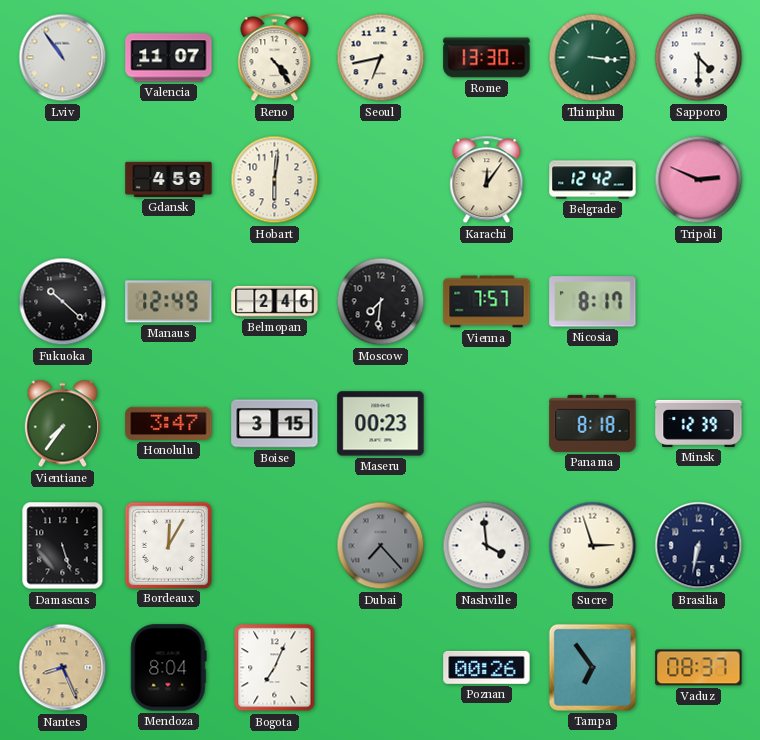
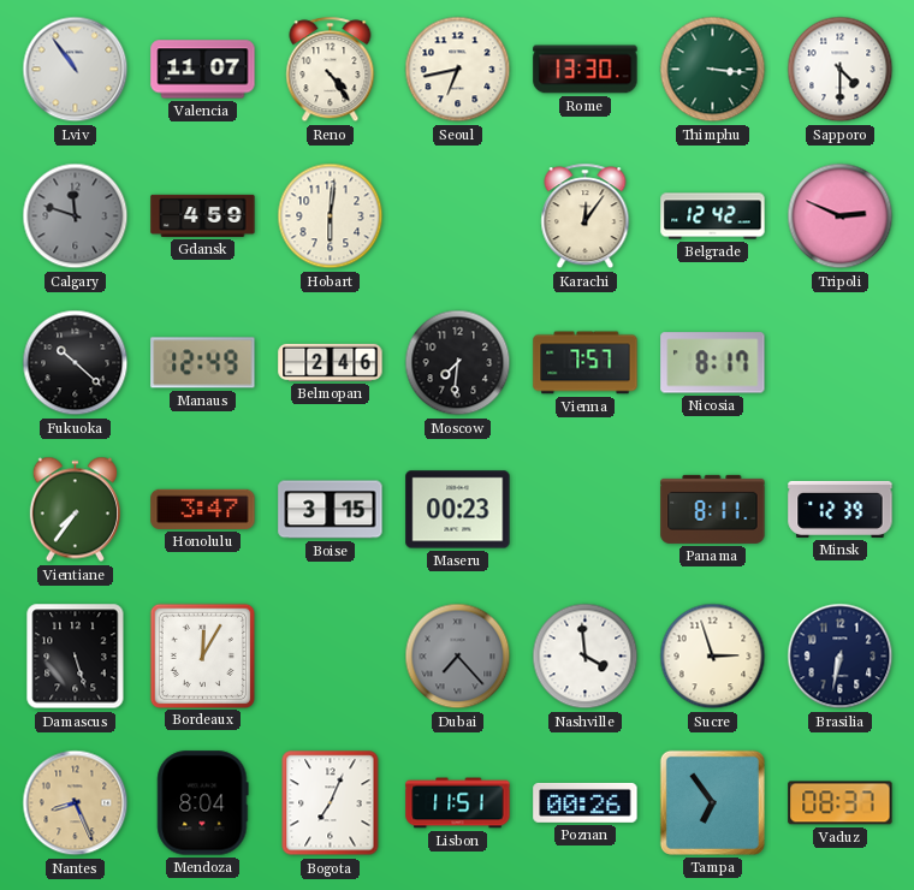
Calgary: none -> 11:48 (76, 216)
Panama: 8:18 -> 8:11 (713, 509)
Lisbon: none -> 11:51 (458, 803)
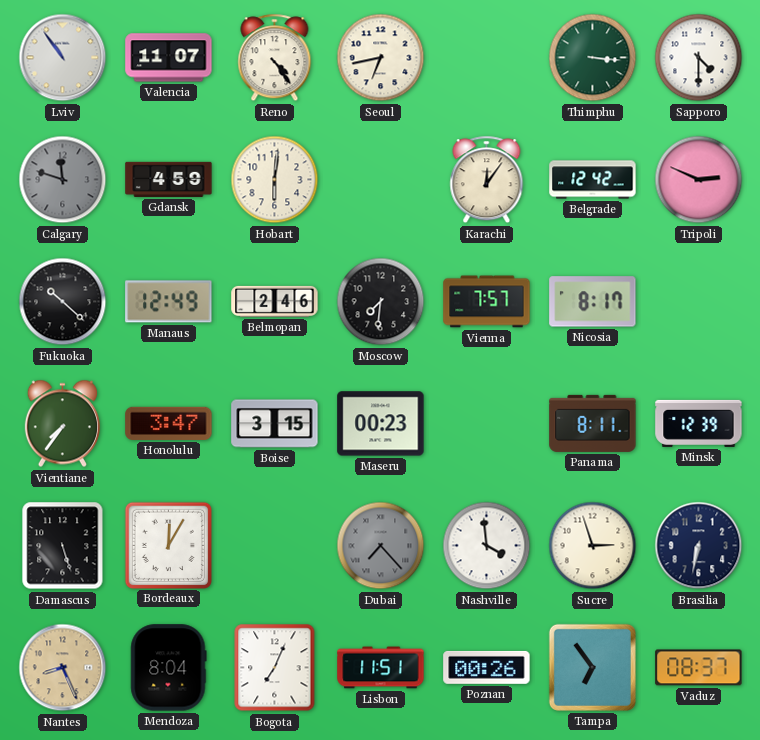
Rome: 13:30 -> none (586, 70)
